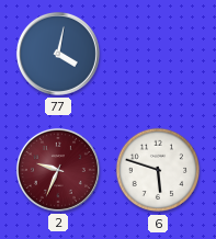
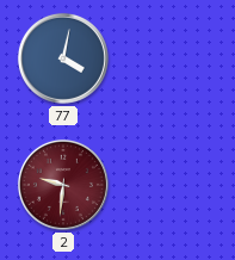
2: 9:34 -> 9:31 (63, 185)
6: 5:48 -> none (158, 170)
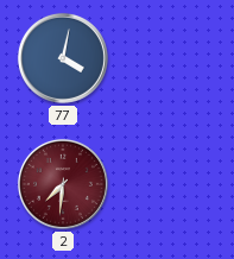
2: 9:31 -> 7:31 (63, 184)
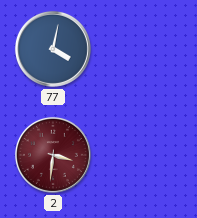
2: 7:31 -> 3:31 (53, 155)
